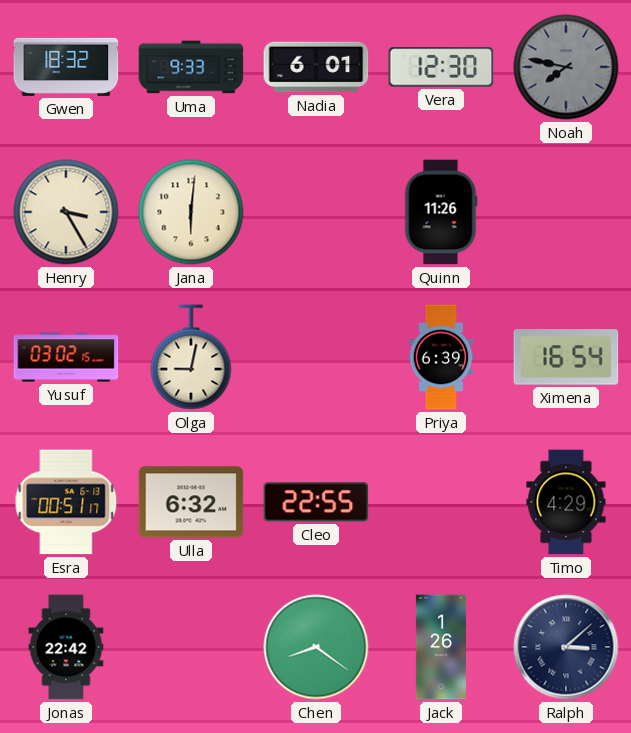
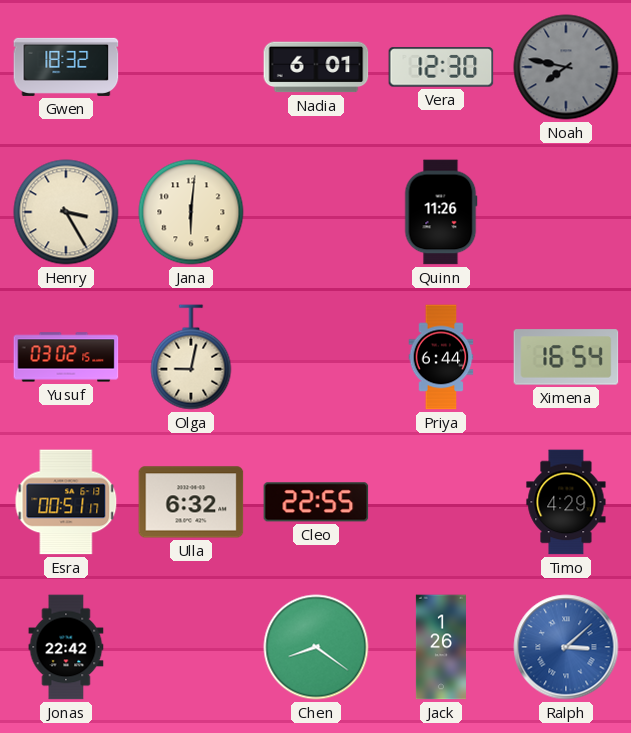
Uma: 9:33 -> none (191, 67)
Priya: 6:39 -> 6:44 (441, 357)
Ralph dial: navy -> blue (566, 647)
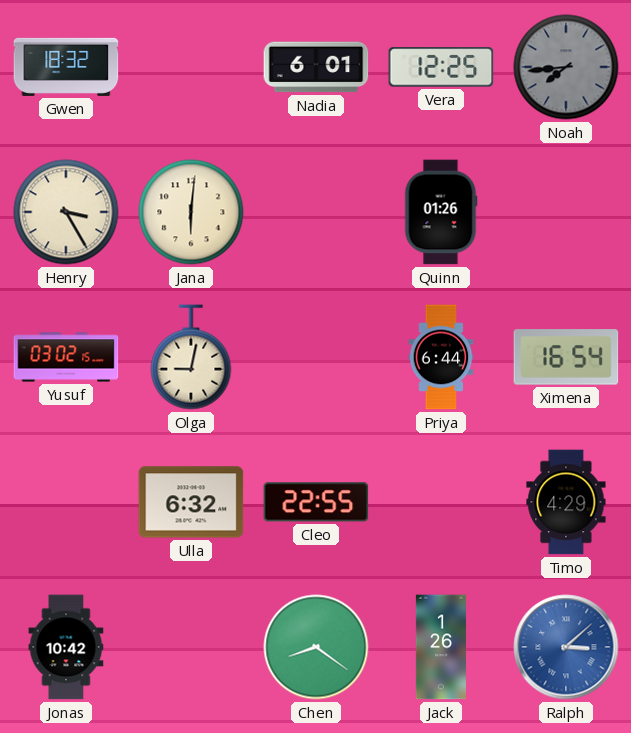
Vera: 12:30 -> 12:25 (441, 67)
Noah: 7:47 -> 7:44 (566, 67)
Quinn: 11:26 -> 01:26 (441, 212)
Esra: 00:51 -> none (66, 502)
Jonas: 22:42 -> 10:42 (66, 647)
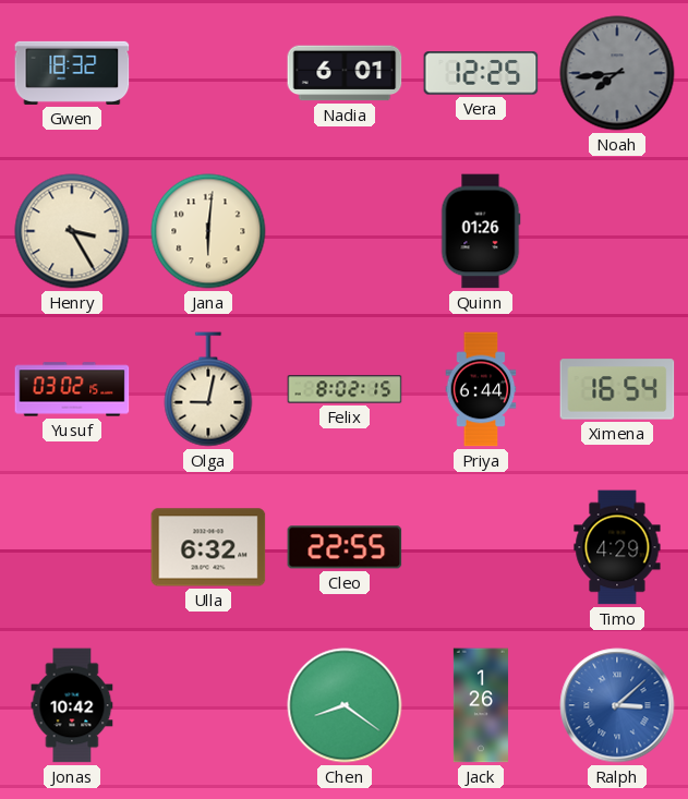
Felix: none -> 8:02 (345, 389)
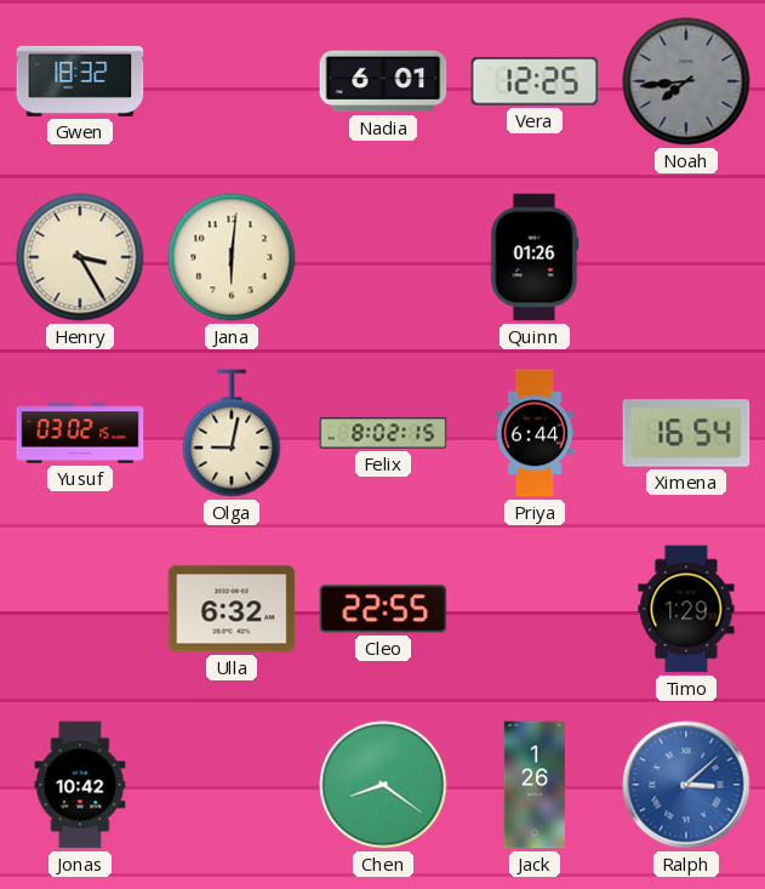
Timo: 4:29 -> 1:29 (686, 609)
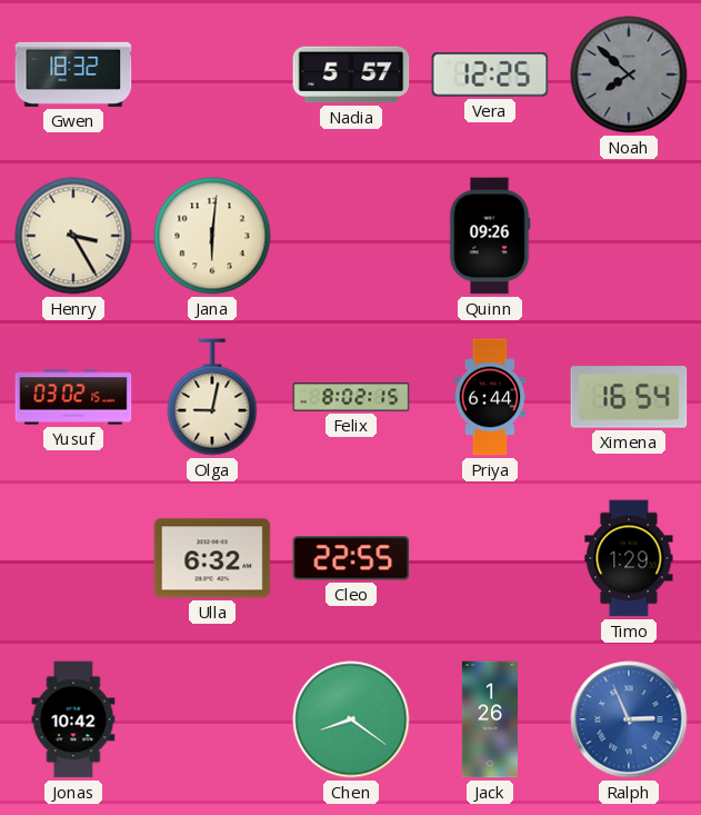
Nadia: 6:01 -> 5:57 (351, 74)
Noah: 7:44 -> 7:52 (629, 74)
Quinn: 01:26 -> 09:26 (490, 236)
Ralph: 3:08 -> 2:56 (629, 719)
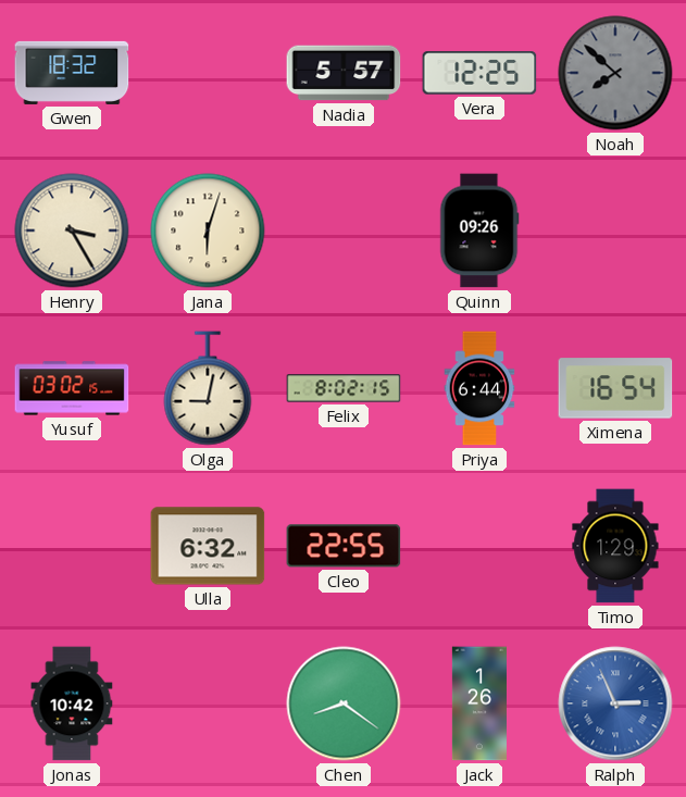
Jana: 6:01 -> 6:03 (208, 231)
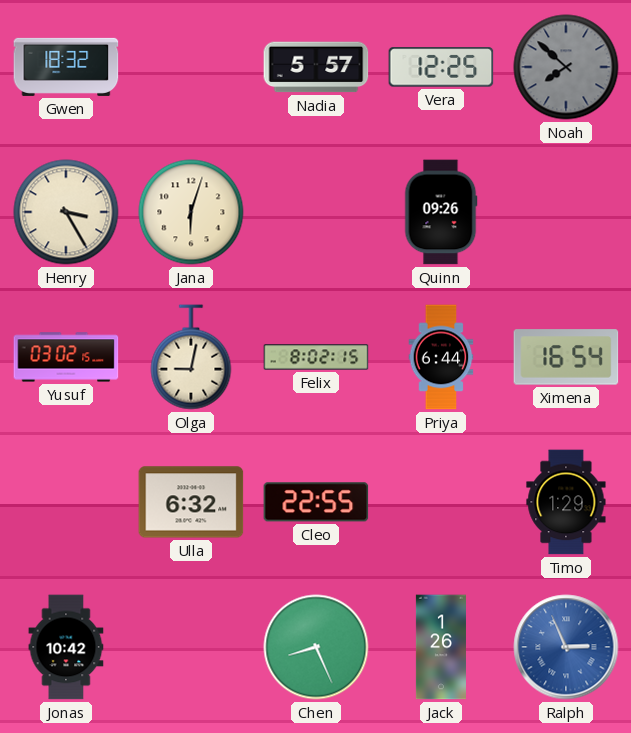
Chen: 8:21 -> 8:26 (316, 647)
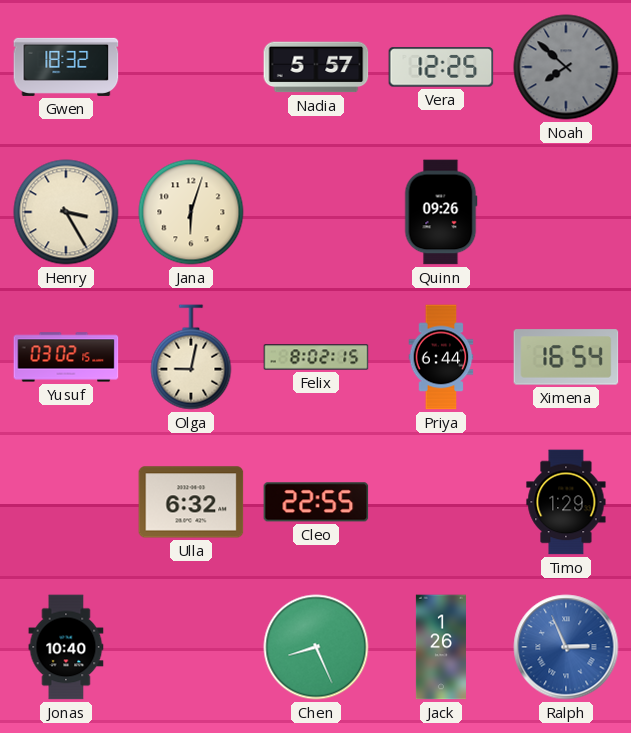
Jonas: 10:42 -> 10:40 (66, 647)
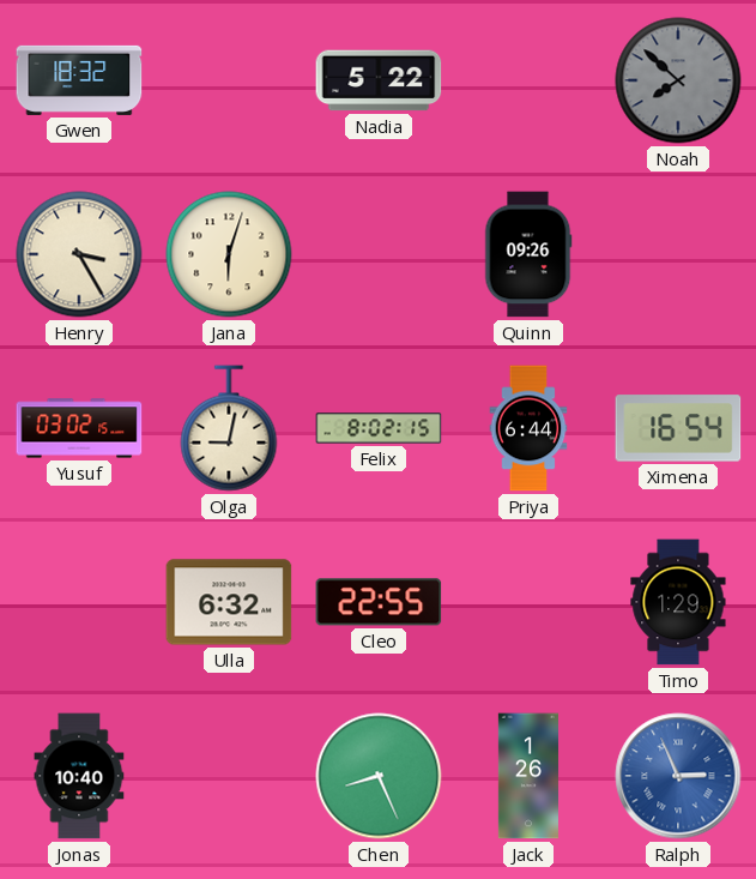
Nadia: 5:57 -> 5:22 (379, 80)
Vera: 12:25 -> none (441, 67)
